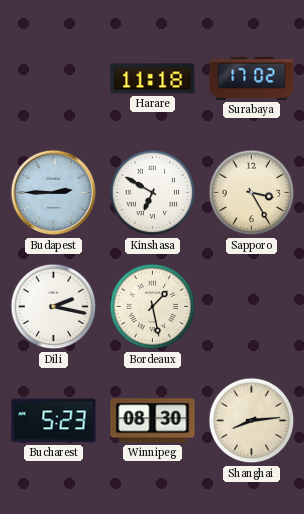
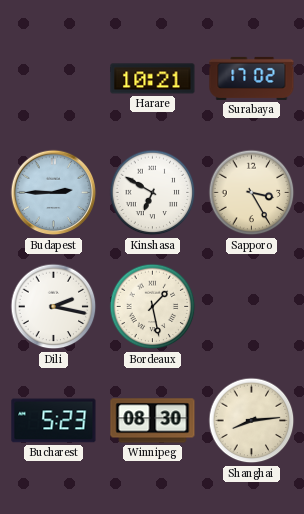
Harare: 11:18 -> 10:21 (153, 79)
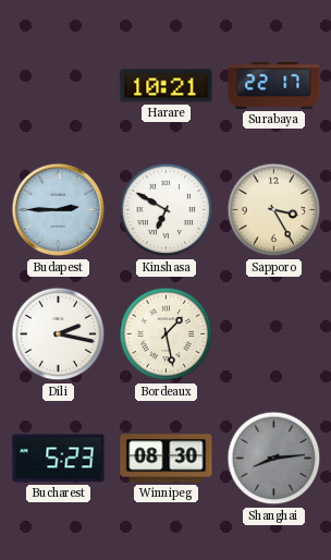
Surabaya: 17:02 -> 22:17 (274, 85)
Shanghai dial: cream -> grey (274, 459)
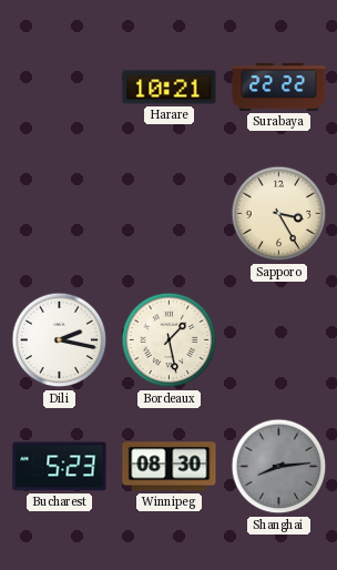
Surabaya: 22:17 -> 22:22 (279, 86)
Budapest: 2:45 -> none (59, 210)
Kinshasa: 6:50 -> none (167, 210)
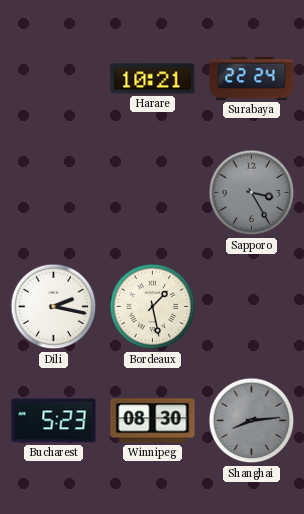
Surabaya: 22:22 -> 22:24 (252, 78)
Sapporo dial: cream -> grey (252, 193)
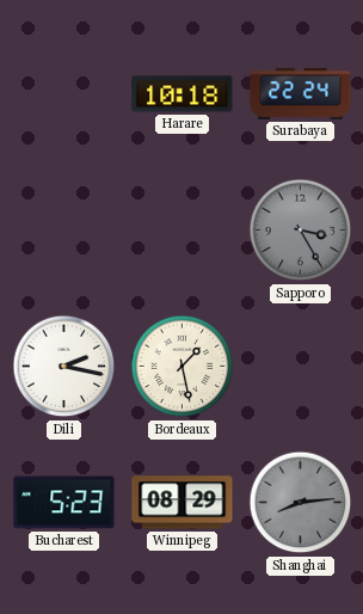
Harare: 10:21 -> 10:18 (183, 94)
Winnipeg: 08:30 -> 08:29 (183, 503)
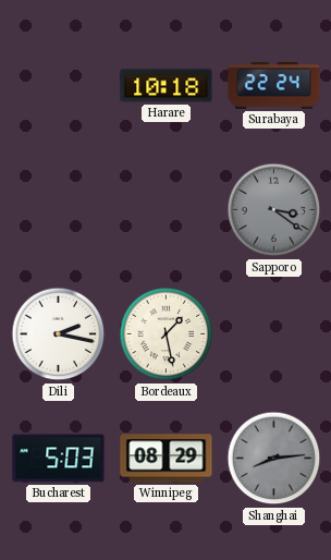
Sapporo: 3:25 -> 3:21 (274, 210)
Bucharest: 5:23 -> 5:03 (59, 459)
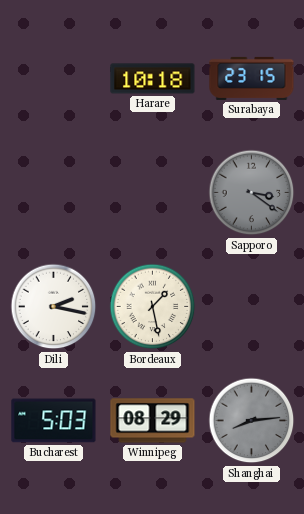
Surabaya: 22:24 -> 23:15 (252, 78)
